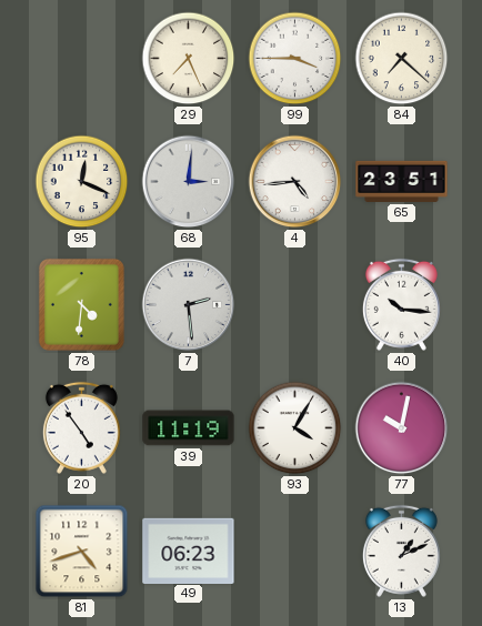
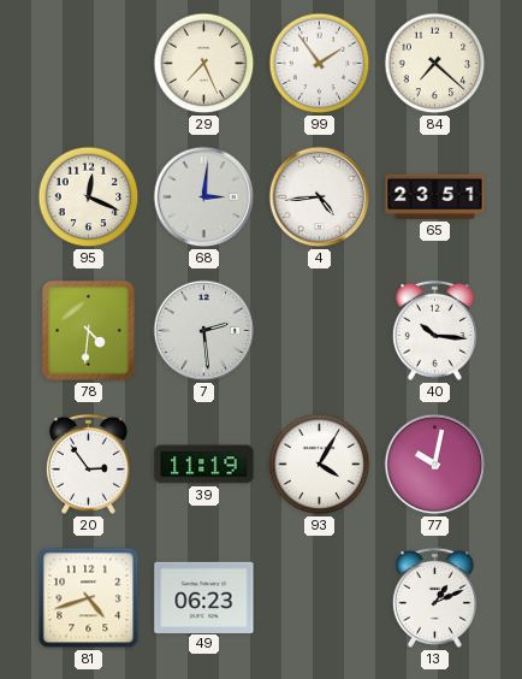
99: 3:45 -> 1:54 (320, 64)
20: 4:54 -> 2:54 (88, 464)
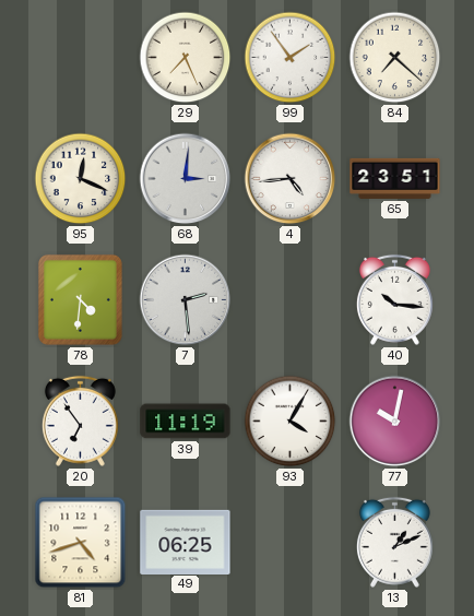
20: 2:54 -> 6:54 (80, 420)
49: 06:23 -> 06:25 (186, 542)
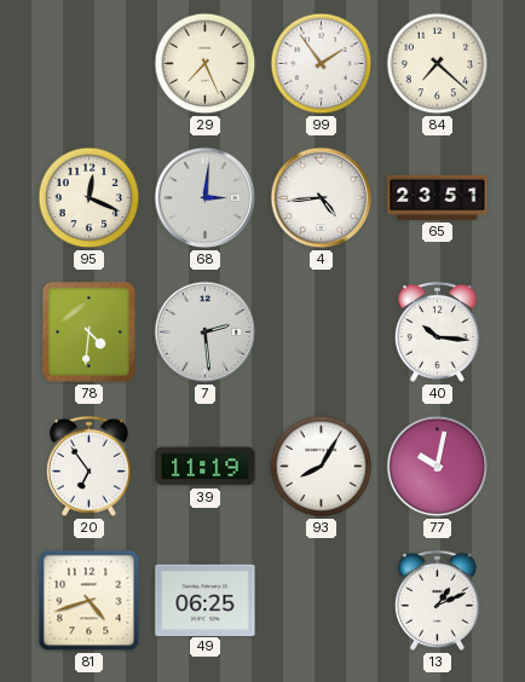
93: 4:05 -> 8:05 (322, 467)
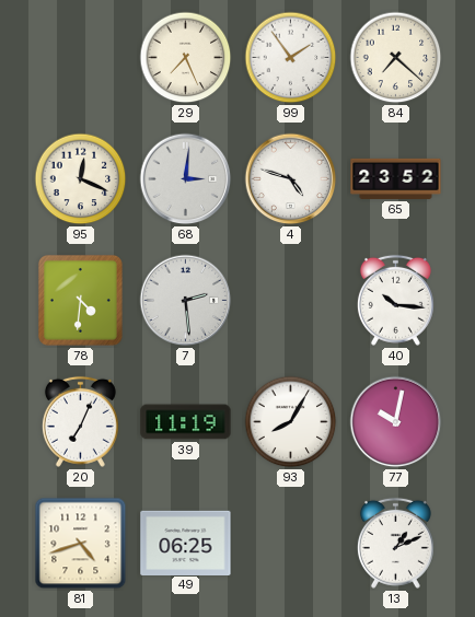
4: 4:44 -> 4:48 (291, 179)
65: 23:51 -> 23:52 (396, 178)
20: 6:54 -> 7:04 (80, 421)
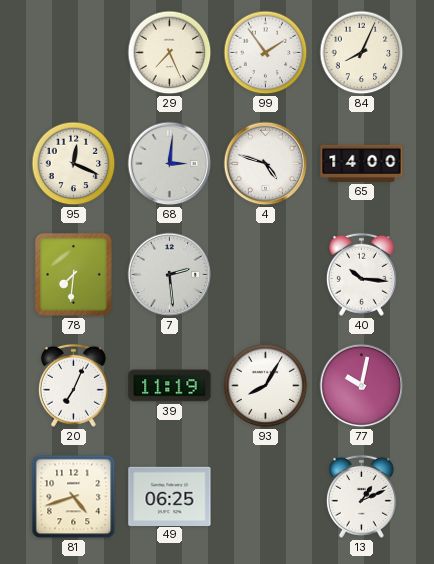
84: 7:22 -> 8:04 (362, 53)
65: 23:52 -> 14:00 (362, 163)
78: 4:31 -> 7:31 (73, 274)
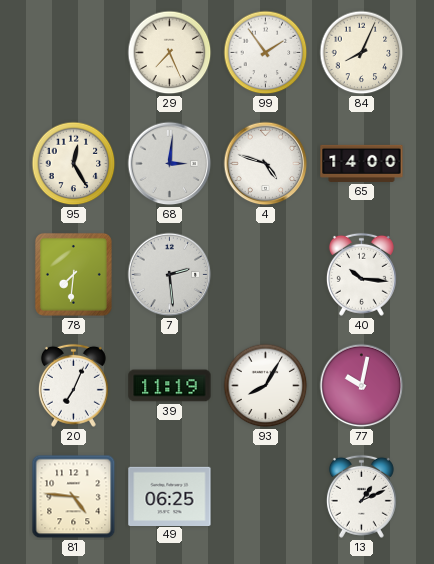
95: 12:19 -> 12:25 (74, 164)
81: 4:42 -> 4:46 (74, 497)
